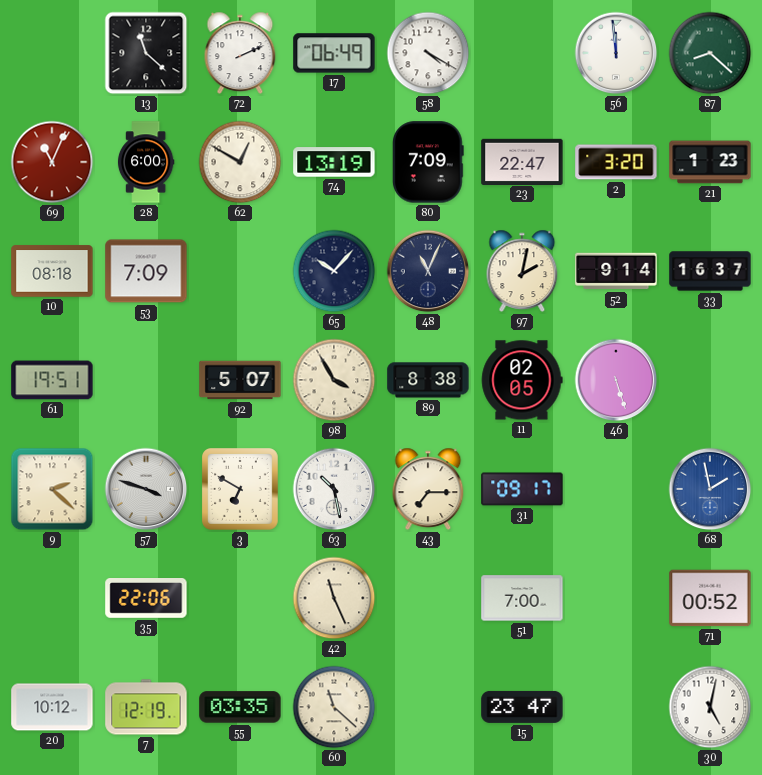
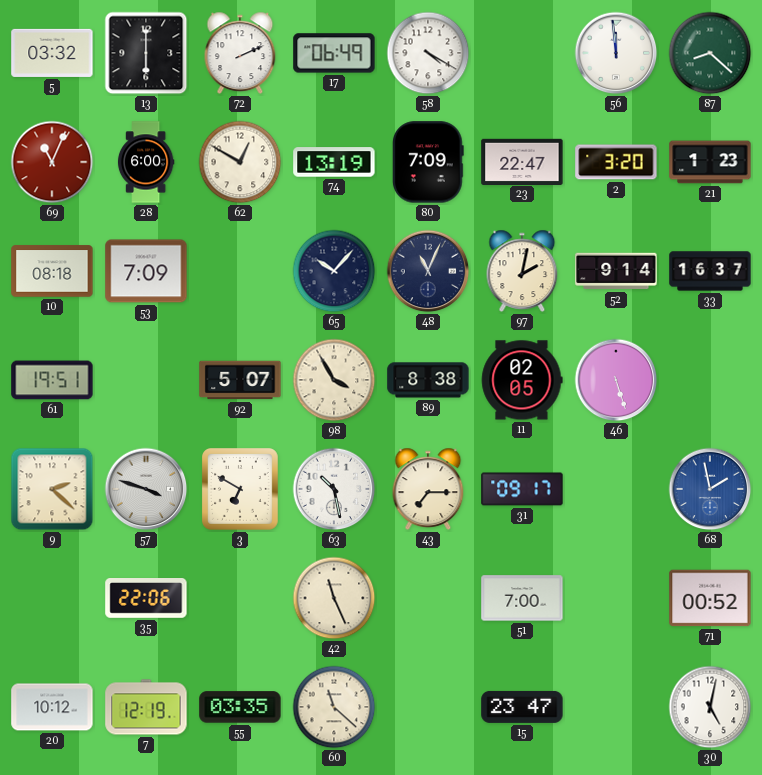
5: none -> 03:32 (52, 53)
13: 11:22 -> 6:00 (146, 53)
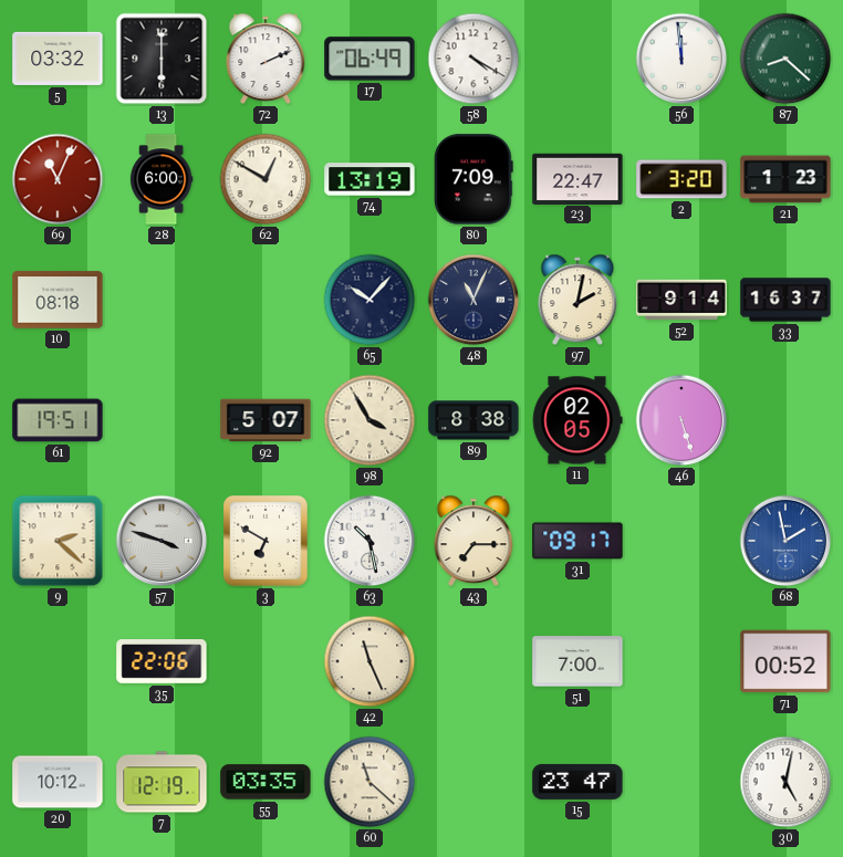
53: 7:09 -> none (146, 271)
